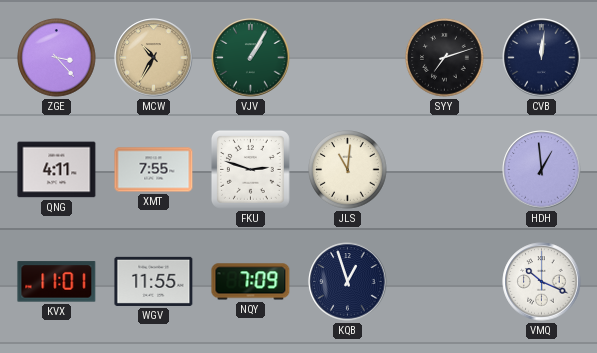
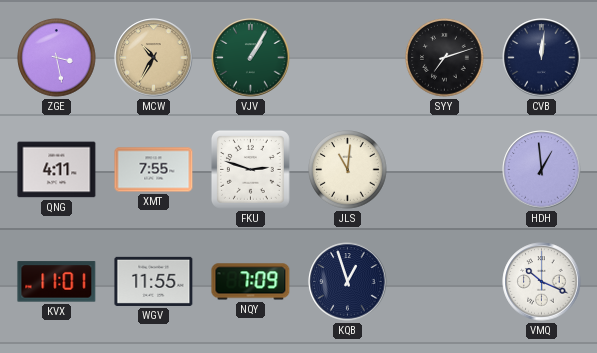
ZGE: 3:23 -> 3:28 (57, 58)
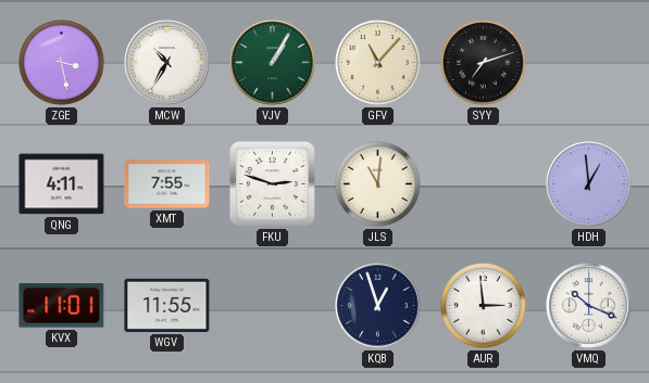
MCW dial: champagne -> white (167, 63)
GFV: none -> 11:07 (378, 63)
CVB: 12:01 -> none (542, 58)
NQY: 7:09 -> none (251, 282)
AUR: none -> 2:59 (484, 306)
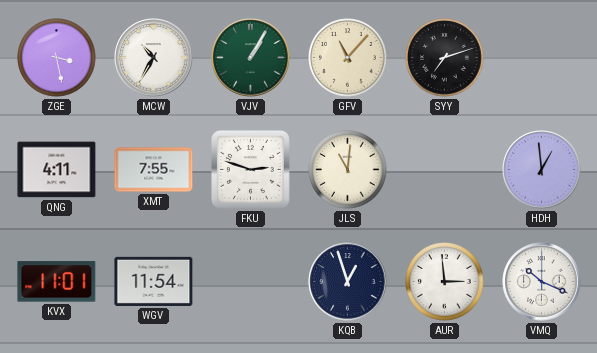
WGV: 11:55 -> 11:54 (154, 281)
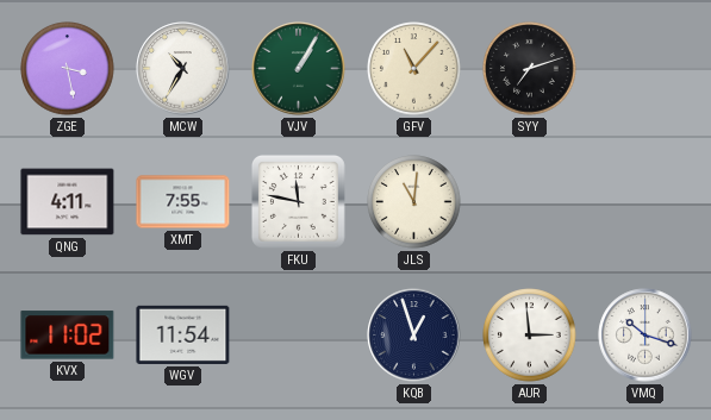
FKU: 2:48 -> 11:47 (298, 201)
HDH: 12:59 -> none (542, 170)
KVX: 11:01 -> 11:02 (68, 336)
VMQ: 10:19 -> 10:18 (645, 336)
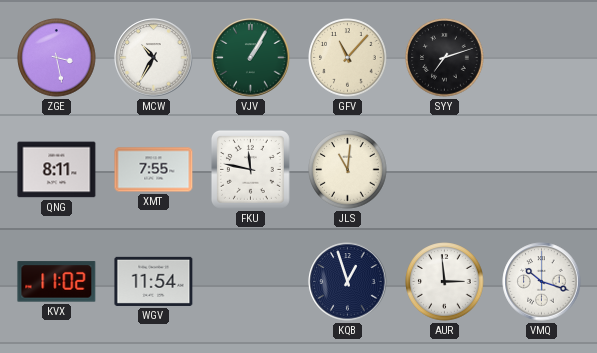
QNG: 4:11 -> 8:11 (57, 170)
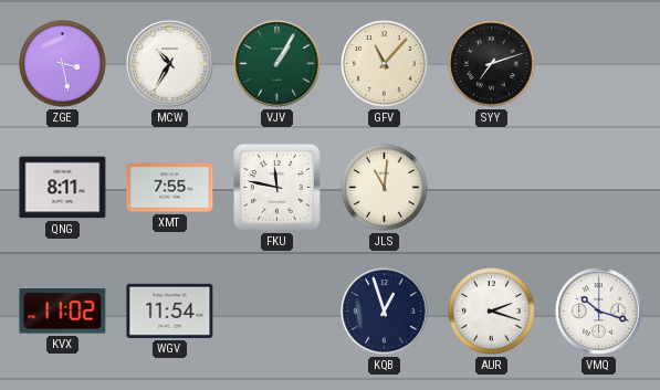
AUR: 2:59 -> 2:18 (492, 312)
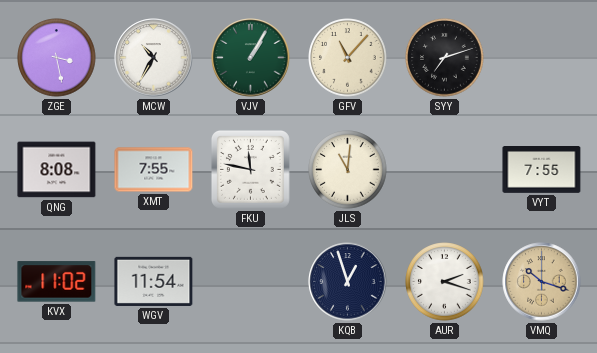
QNG: 8:11 -> 8:08 (57, 170)
VYT: none -> 7:55 (542, 170)
VMQ dial: white -> champagne (542, 282)
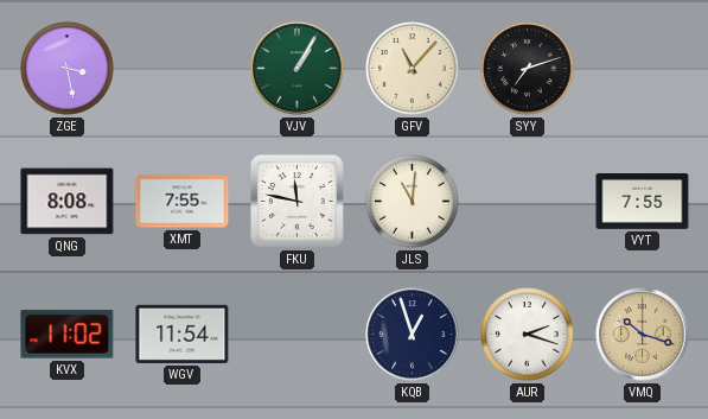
MCW: 10:35 -> none (154, 58)
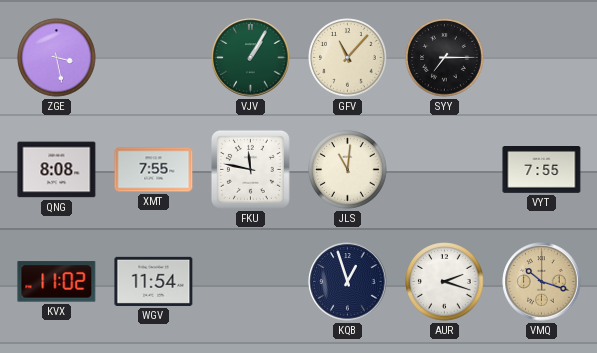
SYY: 7:12 -> 7:15 (445, 58)
